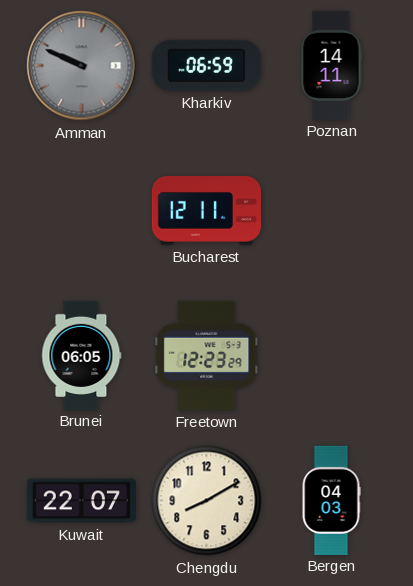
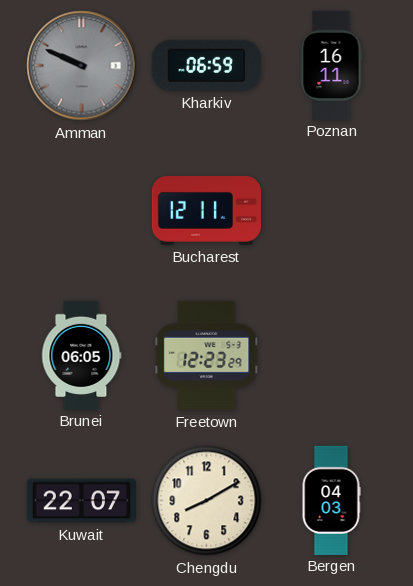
Poznan: 14:11 -> 16:11 (331, 65)
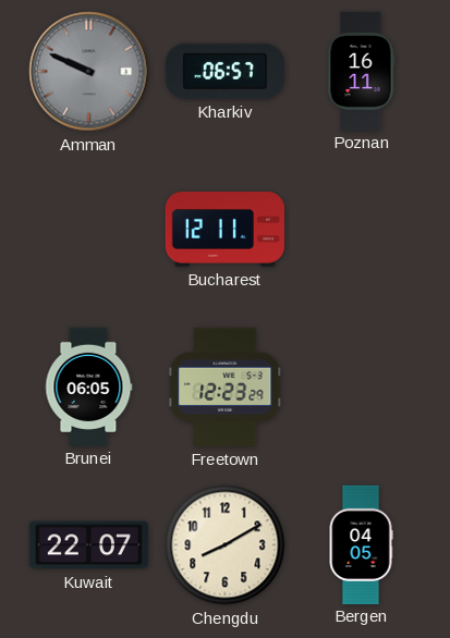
Kharkiv: 06:59 -> 06:57 (224, 71)
Bergen: 04:03 -> 04:05 (361, 544)
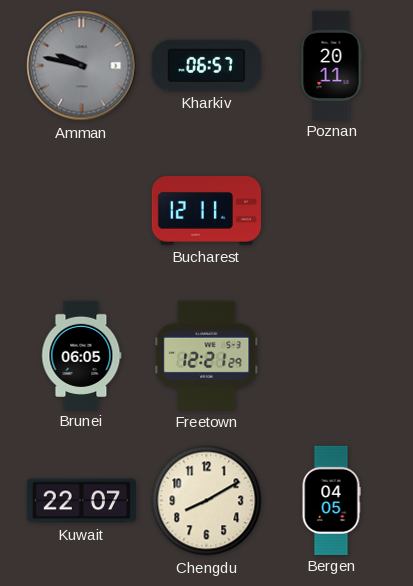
Amman: 9:49 -> 9:47 (82, 66)
Poznan: 16:11 -> 20:11 (331, 65)
Freetown: 12:23 -> 12:21 (207, 355)
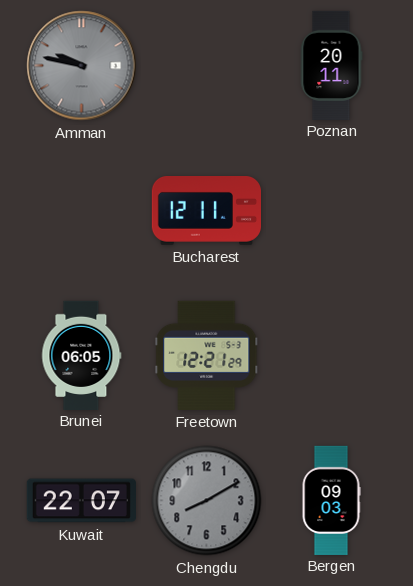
Kharkiv: 06:57 -> none (206, 65)
Chengdu dial: cream -> grey (207, 501)
Bergen: 04:05 -> 09:03 (331, 500)
